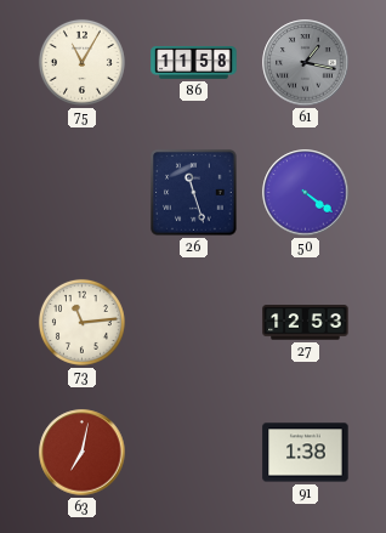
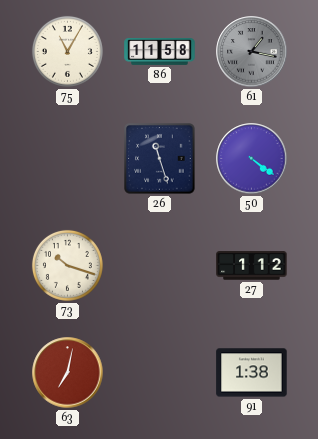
73: 11:14 -> 10:18 (67, 265)
27: 12:53 -> 1:12 (252, 266)
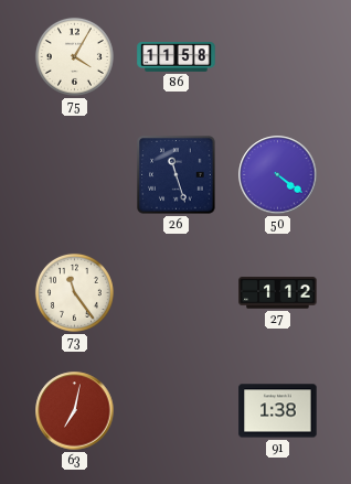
75: 11:05 -> 4:05 (74, 56)
61: 1:17 -> none (252, 52)
73: 10:18 -> 11:24 (74, 292)
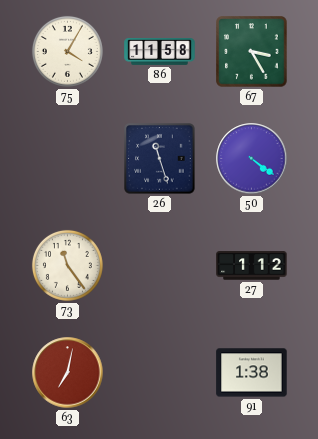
67: none -> 3:25 (252, 52)
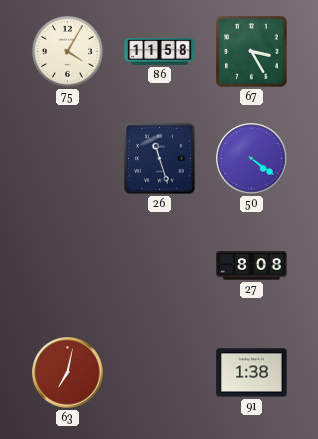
73: 11:24 -> none (67, 265)
27: 1:12 -> 8:08 (252, 266)
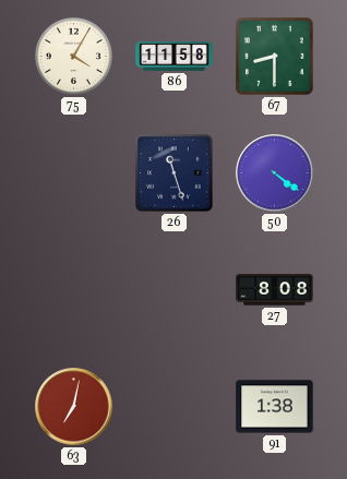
67: 3:25 -> 8:30 (275, 57)
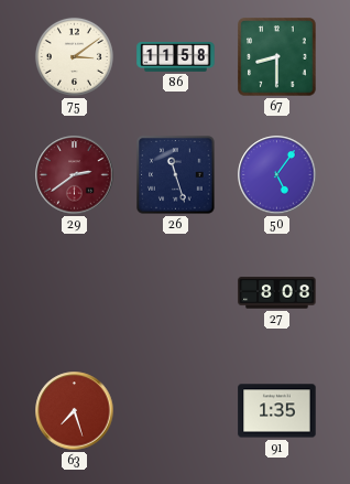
75: 4:05 -> 3:09 (74, 56)
29: none -> 2:39 (75, 175)
50: 4:21 -> 5:06 (277, 175)
63: 7:02 -> 7:27 (75, 411)
91: 1:38 -> 1:35 (277, 411)
